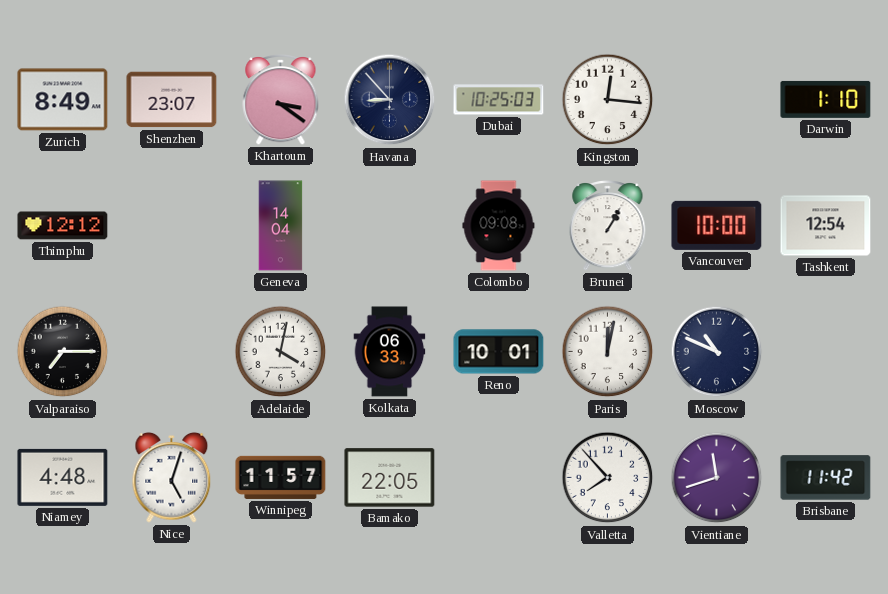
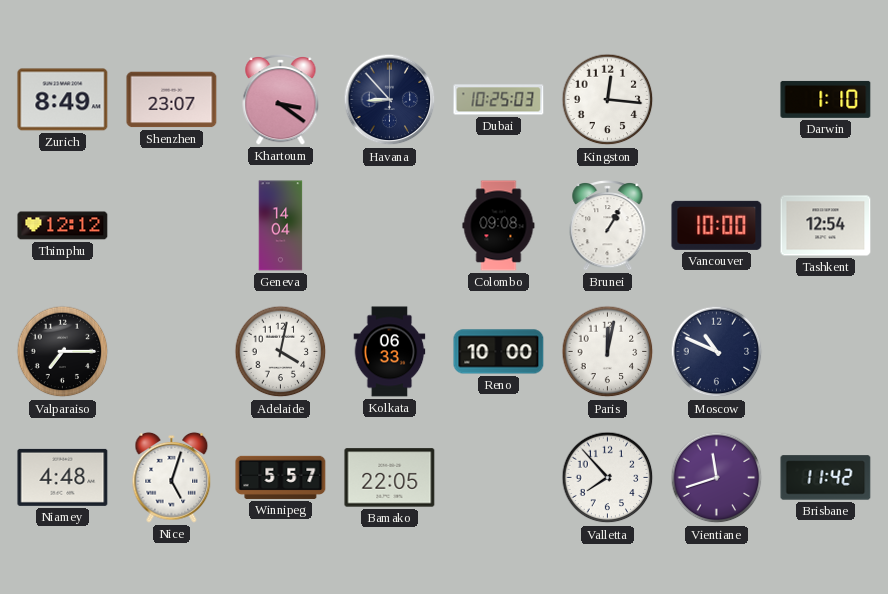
Reno: 10:01 -> 10:00 (499, 352)
Winnipeg: 11:57 -> 5:57 (281, 477)
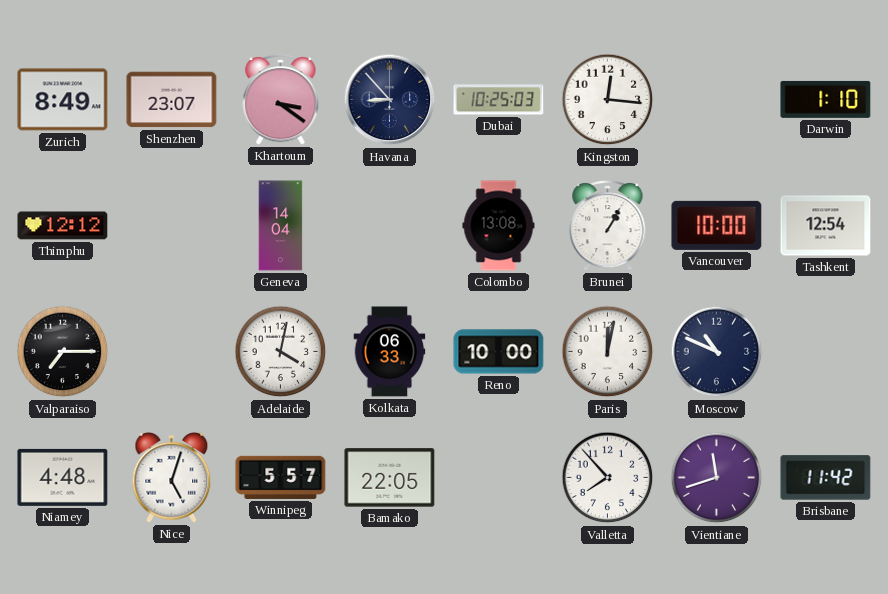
Colombo: 09:08 -> 13:08 (499, 226)
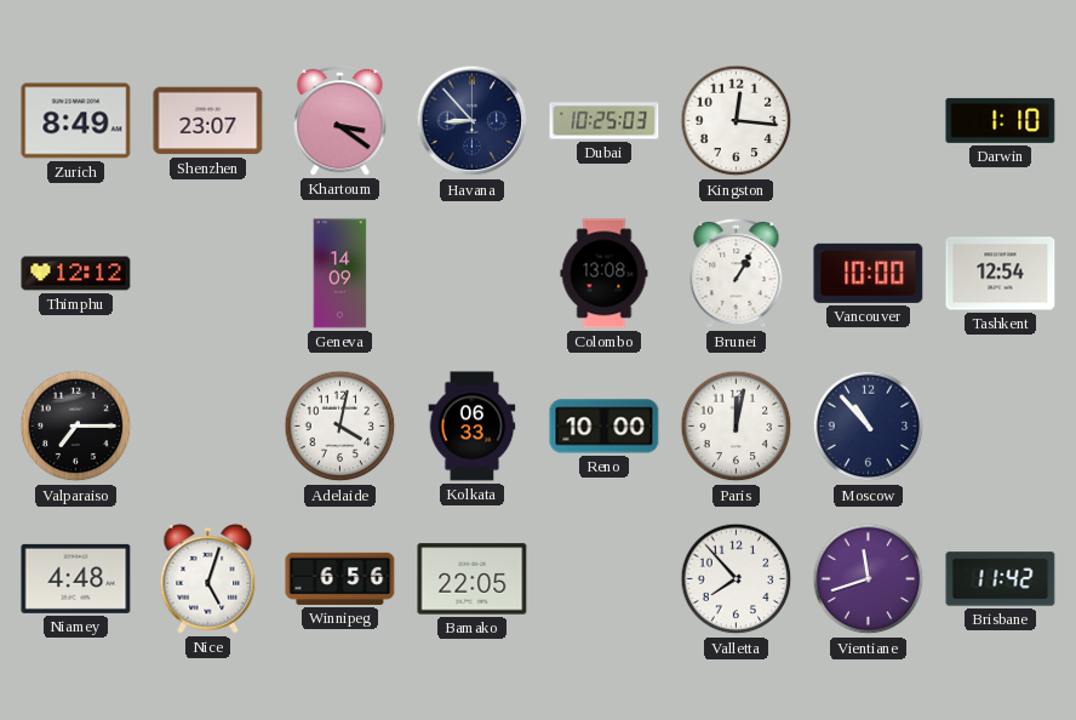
Geneva: 14:04 -> 14:09 (340, 274)
Moscow: 10:49 -> 10:53 (869, 427)
Winnipeg: 5:57 -> 6:56 (340, 578)
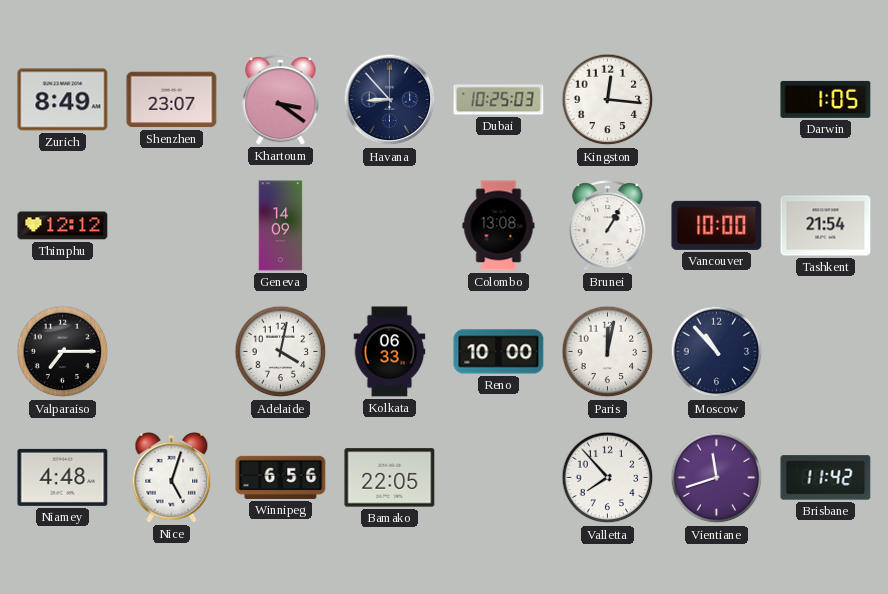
Darwin: 1:10 -> 1:05 (826, 99)
Tashkent: 12:54 -> 21:54 (826, 226)
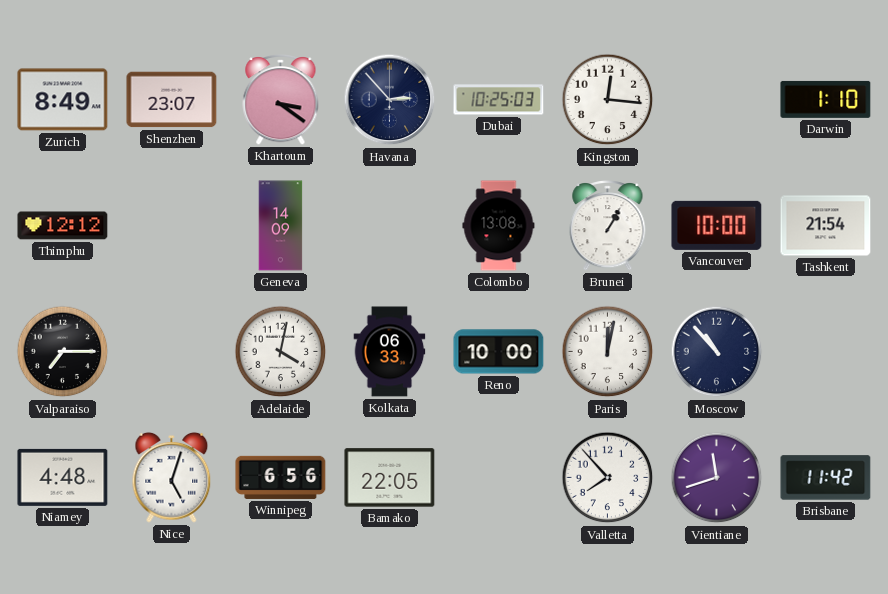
Havana: 8:53 -> 2:53 (390, 100)
Darwin: 1:05 -> 1:10 (826, 99)
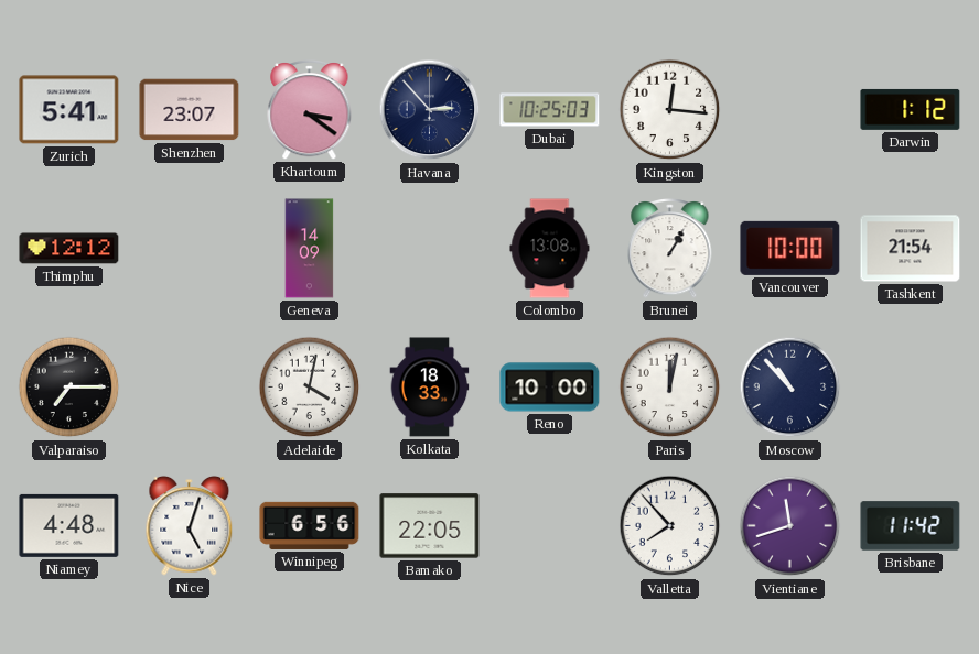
Zurich: 8:49 -> 5:41 (69, 110)
Darwin: 1:10 -> 1:12 (911, 109)
Kolkata: 06:33 -> 18:33 (430, 388)
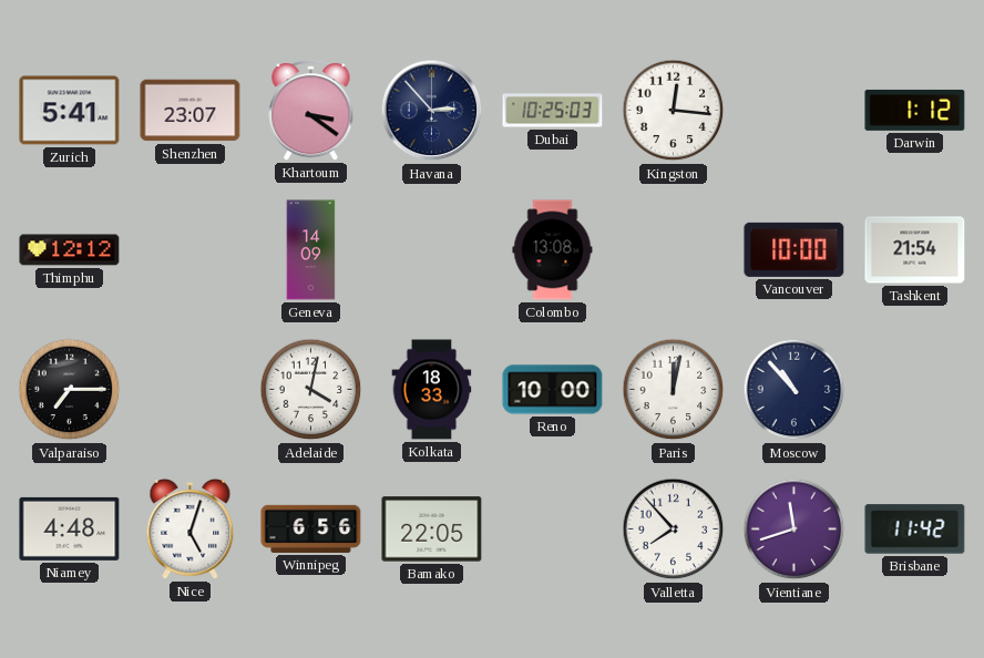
Brunei: 1:05 -> none (670, 249)
